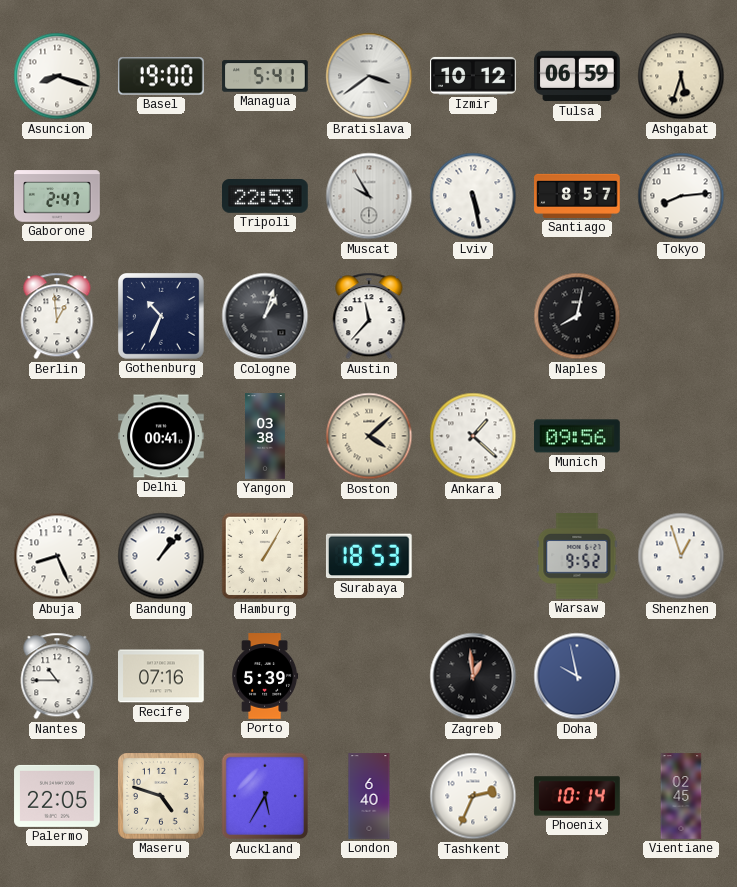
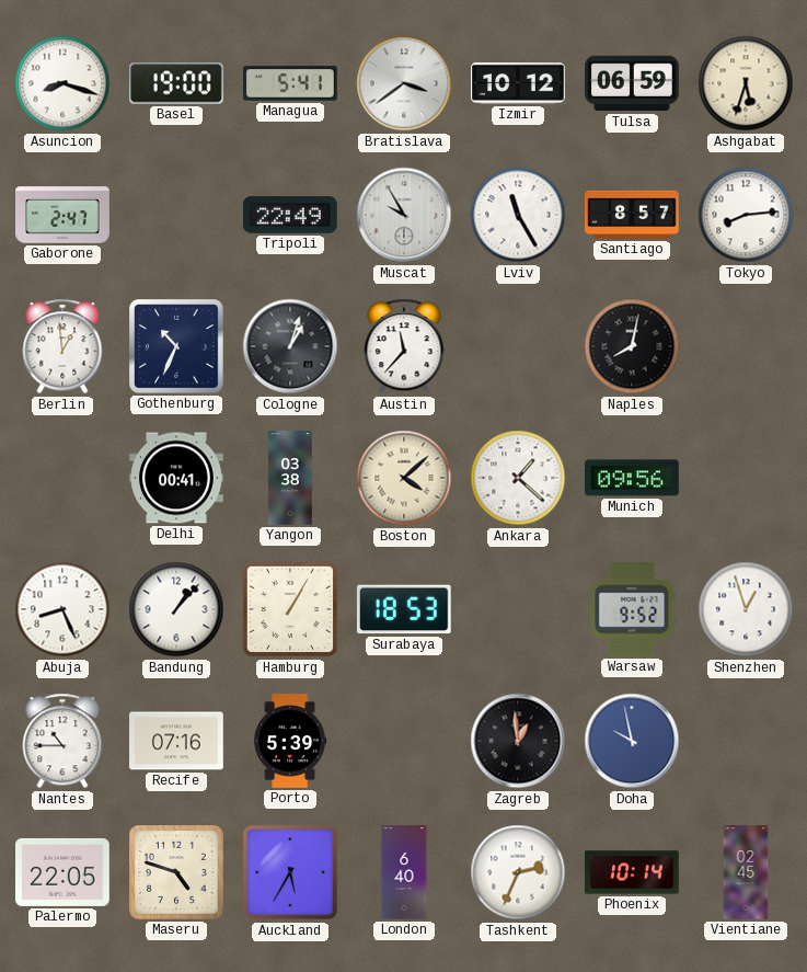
Tripoli: 22:53 -> 22:49 (290, 216)
Lviv: 5:28 -> 11:25 (518, 215)
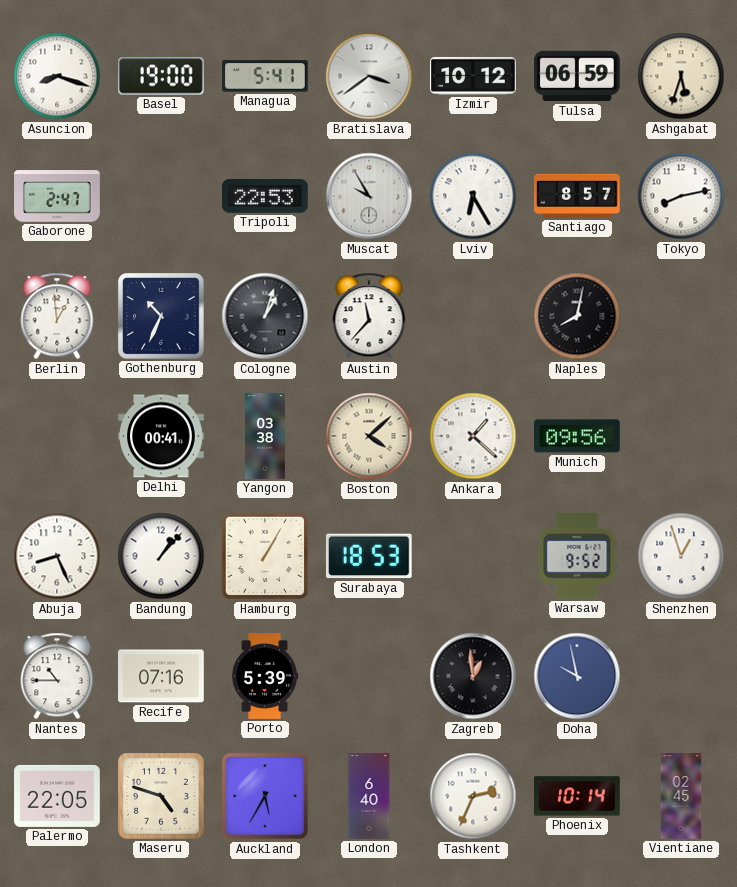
Tripoli: 22:49 -> 22:53 (265, 197)
Lviv: 11:25 -> 6:25 (473, 196)
Tokyo: 8:14 -> 8:13 (681, 196)
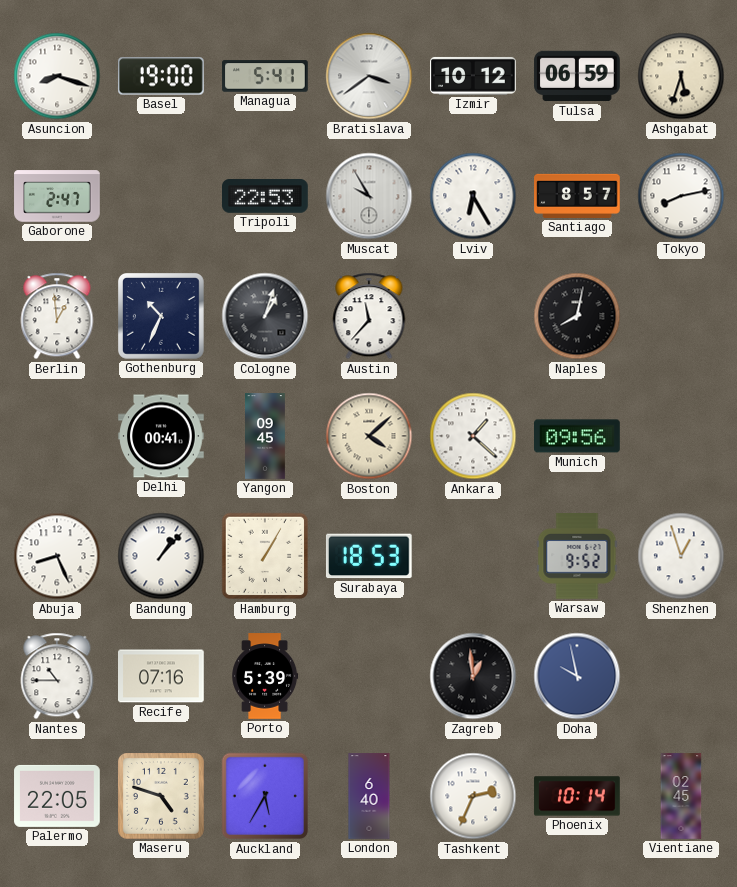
Yangon: 03:38 -> 09:45 (266, 436)
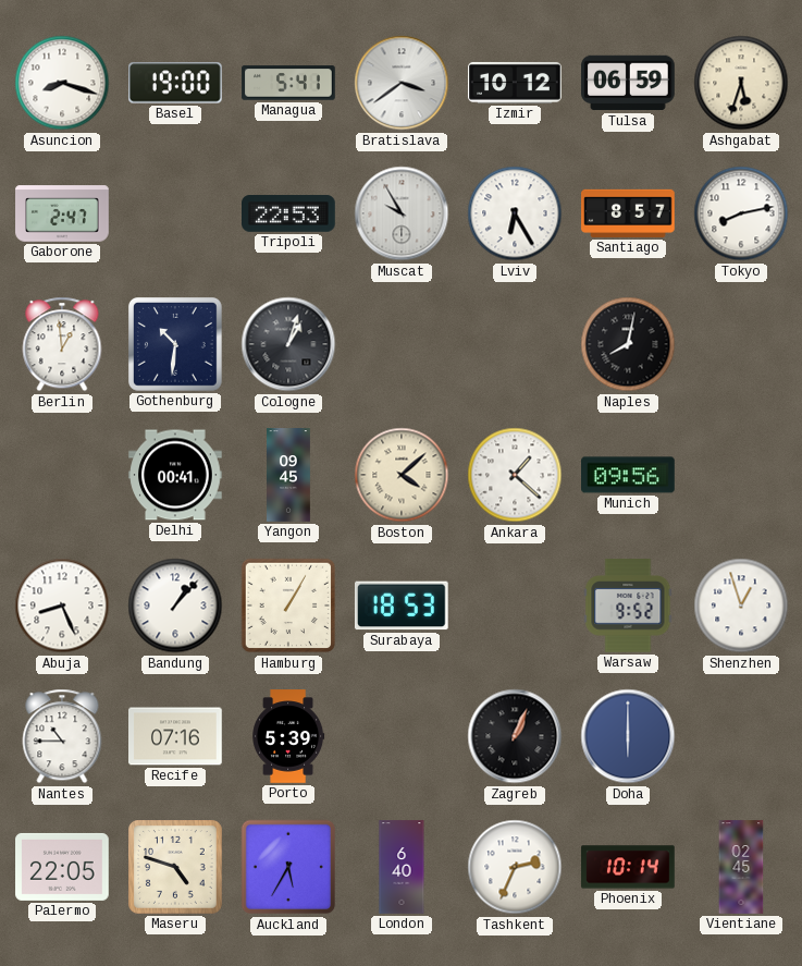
Gothenburg: 10:34 -> 10:31 (176, 345)
Austin: 11:37 -> none (369, 316)
Zagreb: 12:59 -> 1:04 (515, 736)
Doha: 9:58 -> 6:00 (628, 736)
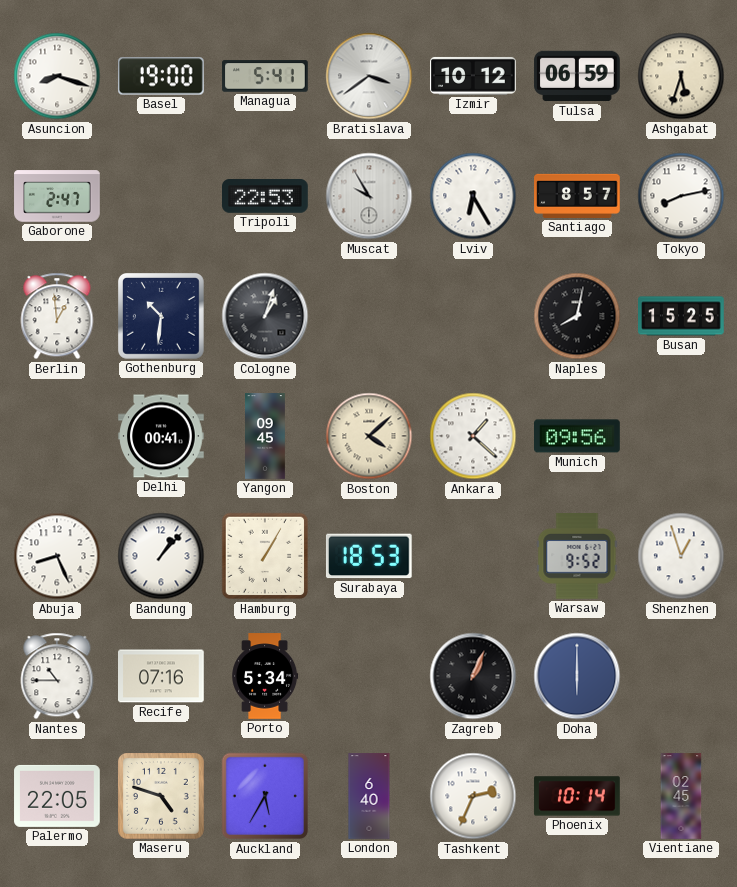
Busan: none -> 15:25 (681, 316)
Porto: 5:39 -> 5:34 (265, 676)
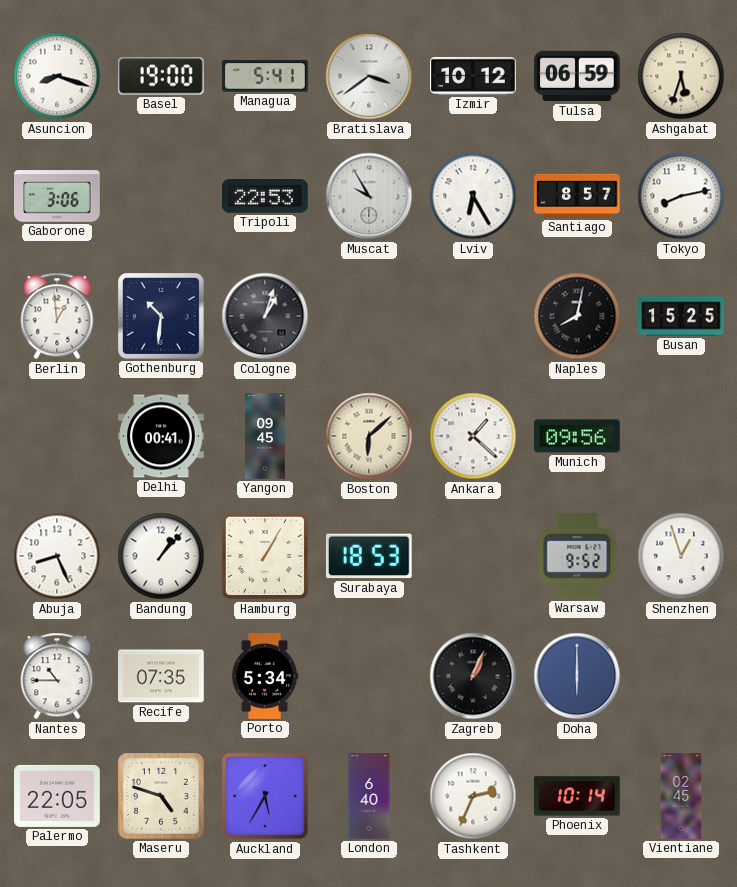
Gaborone: 2:47 -> 3:06 (57, 196)
Boston: 4:08 -> 6:08 (369, 436)
Recife: 07:16 -> 07:35 (161, 676)
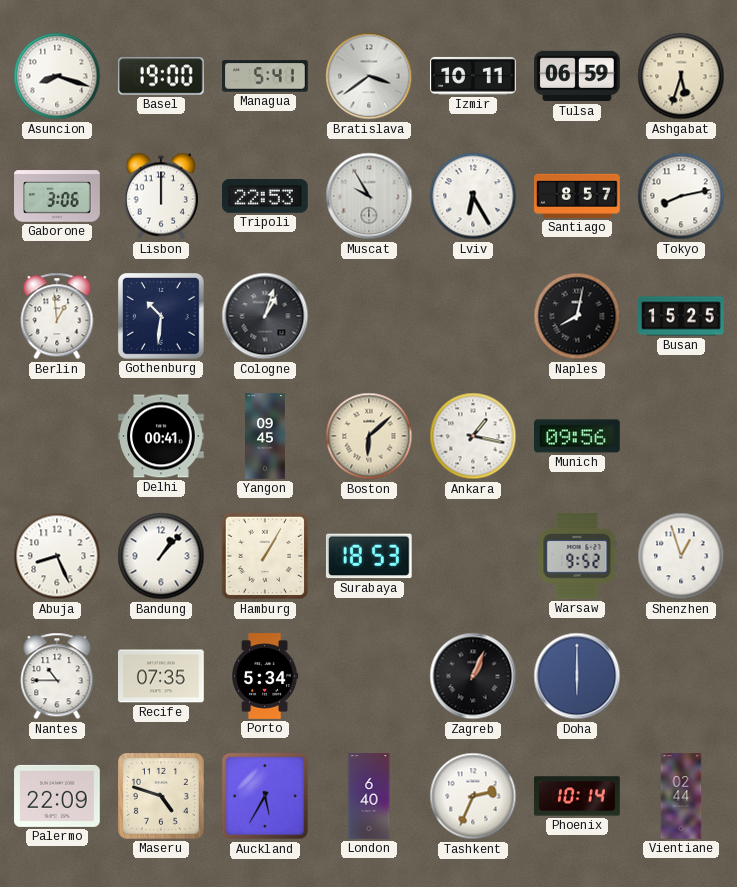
Izmir: 10:12 -> 10:11 (473, 76)
Lisbon: none -> 12:00 (160, 196)
Ankara: 1:22 -> 1:17 (473, 436)
Palermo: 22:05 -> 22:09 (57, 796)
Vientiane: 02:45 -> 02:44 (681, 796)
